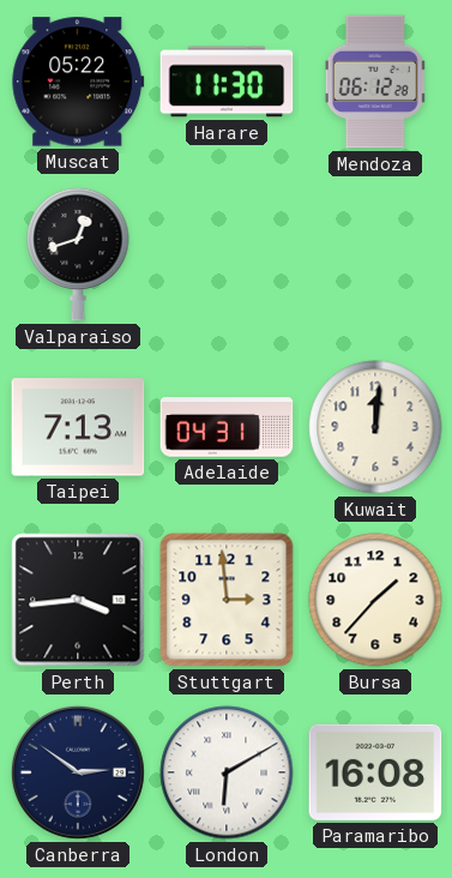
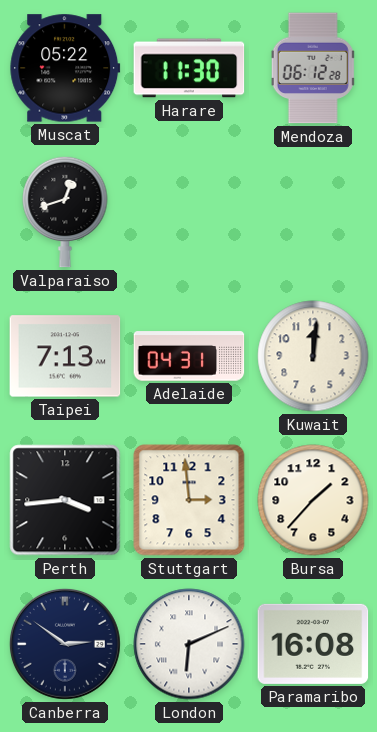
London: 6:10 -> 6:11 (189, 644)
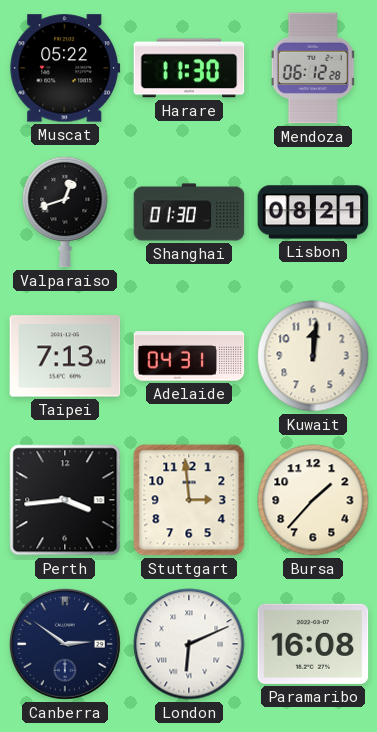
Shanghai: none -> 01:30 (189, 212)
Lisbon: none -> 08:21 (313, 212)
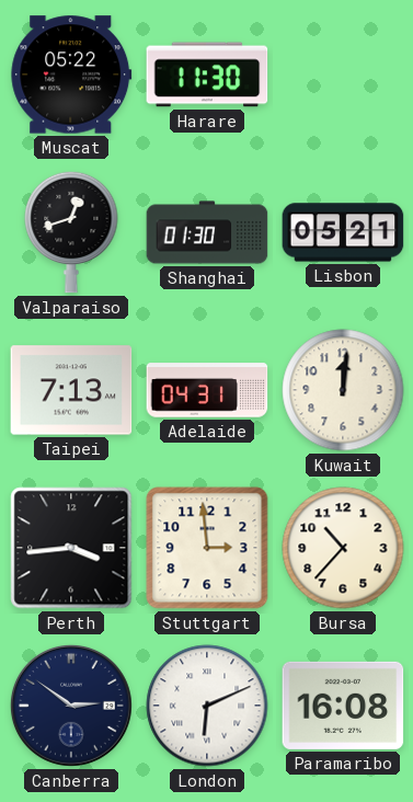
Mendoza: 06:12 -> none (313, 68)
Lisbon: 08:21 -> 05:21 (343, 232)
Bursa: 1:37 -> 10:37 (343, 548)
